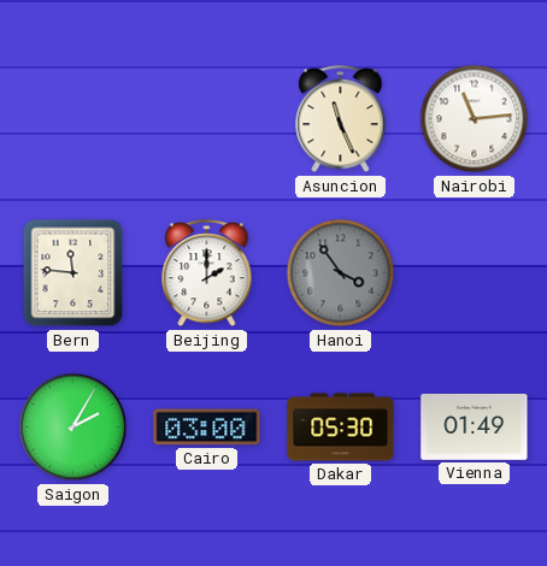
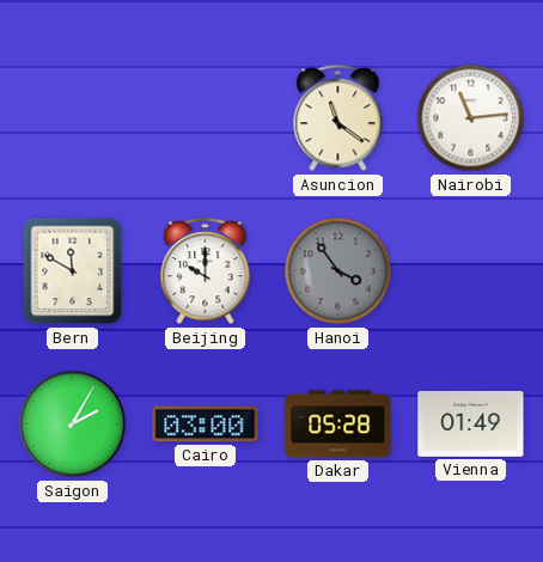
Asuncion: 11:26 -> 11:21 (338, 118)
Bern: 11:46 -> 11:50 (73, 271)
Beijing: 2:00 -> 10:00 (206, 271)
Dakar: 05:30 -> 05:28 (338, 424)
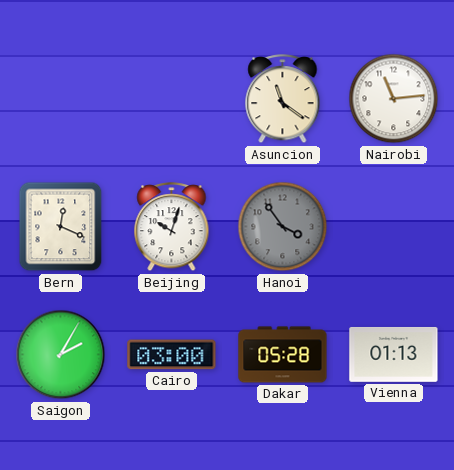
Bern: 11:50 -> 12:19 (61, 227)
Beijing: 10:00 -> 10:03 (172, 227)
Vienna: 01:49 -> 01:13 (394, 354)
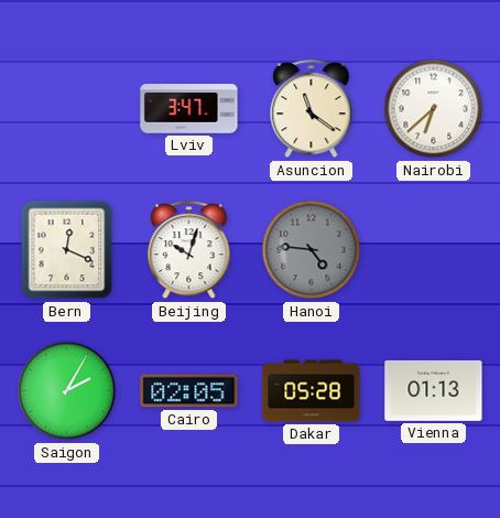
Lviv: none -> 3:47 (189, 109)
Nairobi: 11:14 -> 6:38 (434, 109)
Hanoi: 3:54 -> 4:46 (312, 250)
Cairo: 03:00 -> 02:05 (189, 391)
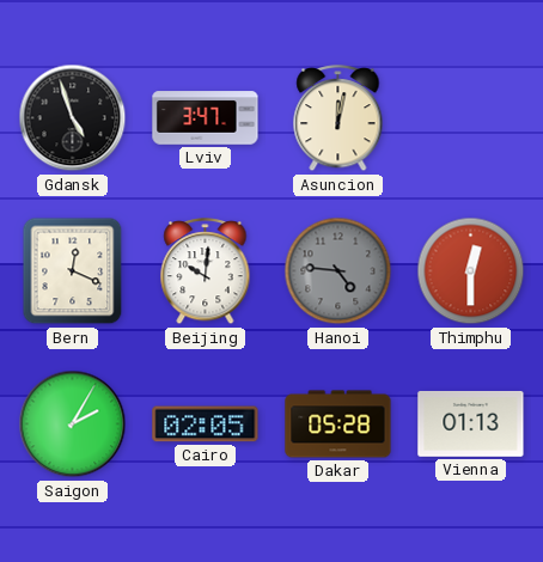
Gdansk: none -> 4:57 (73, 118)
Asuncion: 11:21 -> 12:02 (338, 118)
Nairobi: 6:38 -> none (434, 109)
Beijing: 10:03 -> 10:01 (206, 271)
Thimphu: none -> 12:30 (471, 271)
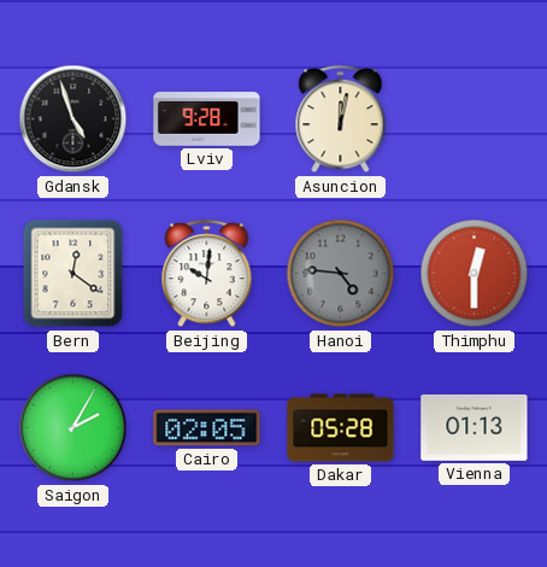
Lviv: 3:47 -> 9:28 (207, 119)
Bern: 12:19 -> 12:21 (73, 274)
